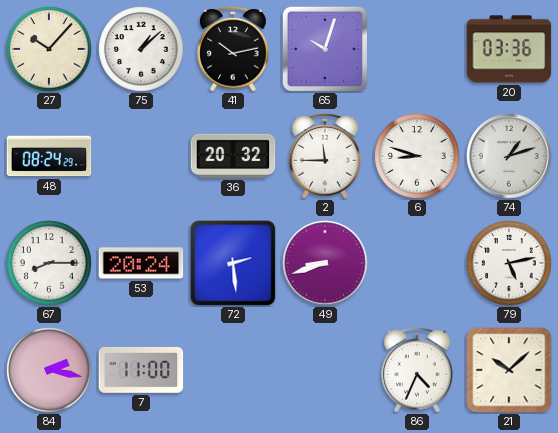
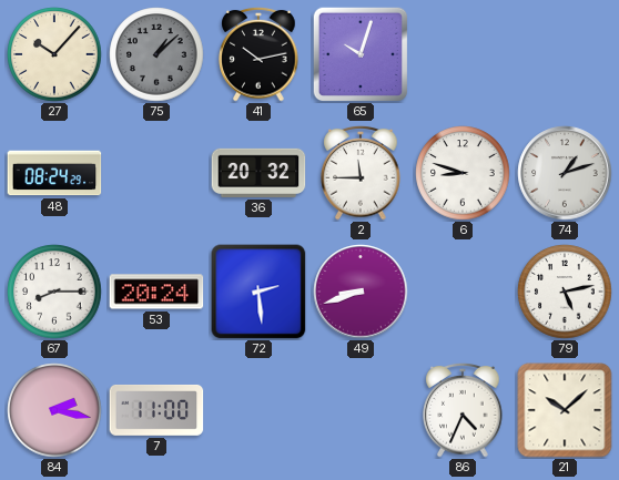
75 dial: white -> grey (156, 54)
20: 03:36 -> none (509, 49)
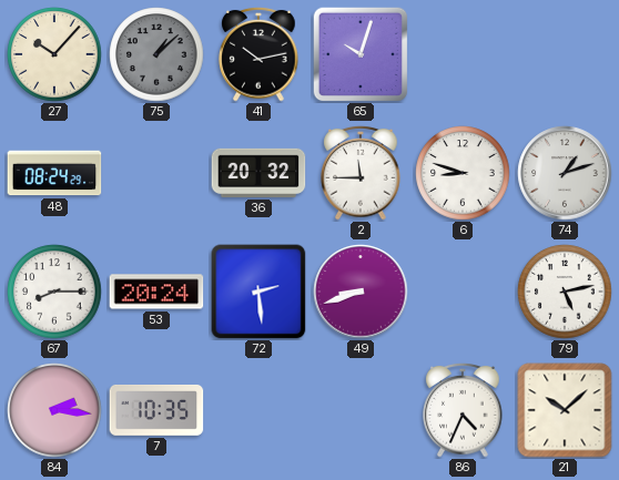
84: 2:17 -> 2:16 (54, 410)
7: 11:00 -> 10:35 (156, 410)
